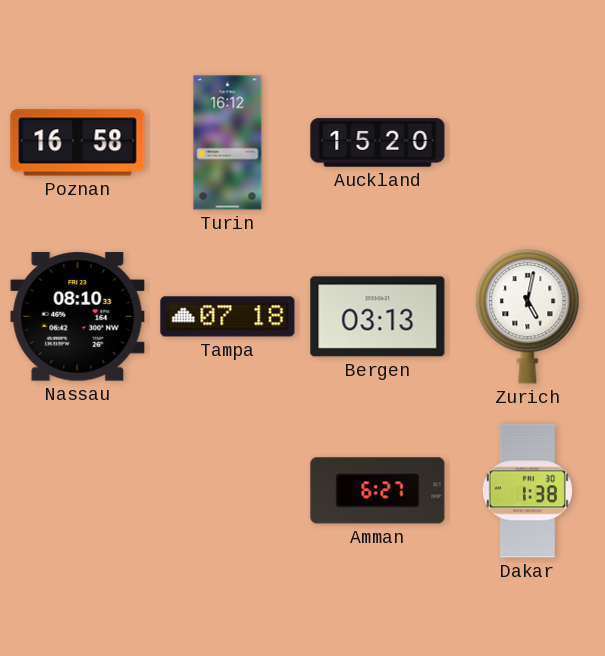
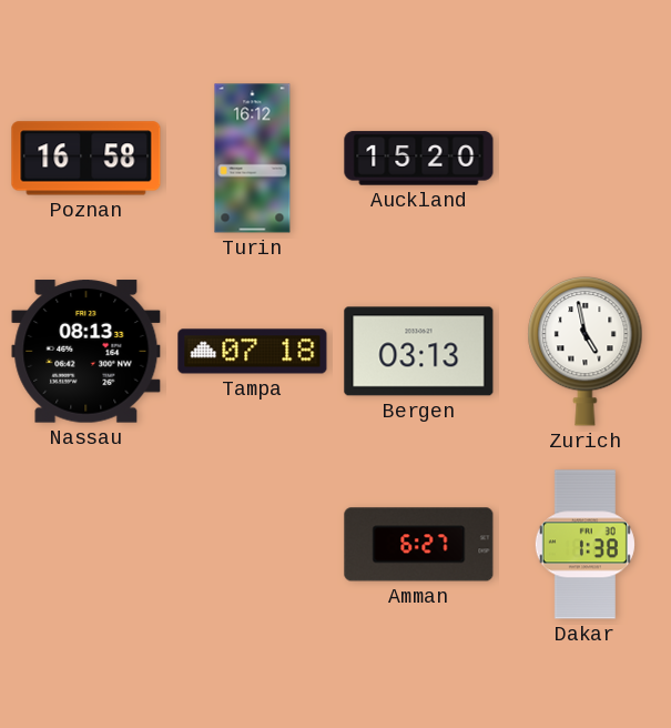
Nassau: 08:10 -> 08:13 (87, 352)
Zurich: 5:02 -> 4:58 (586, 351)
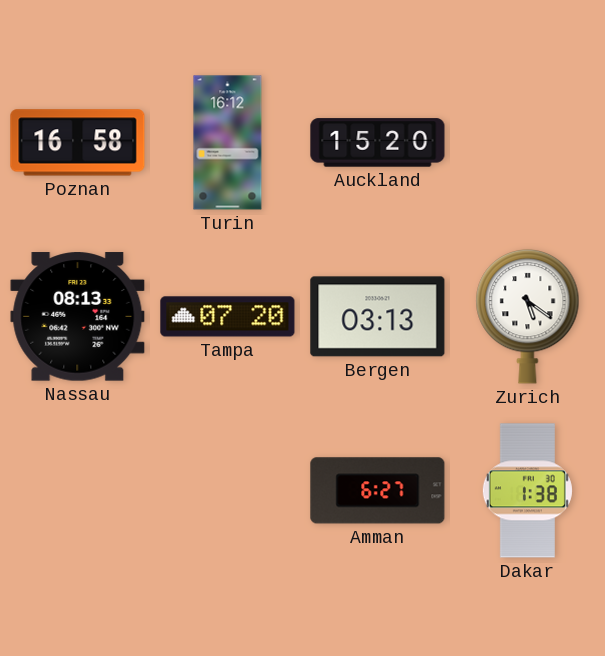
Tampa: 07:18 -> 07:20 (228, 317)
Zurich: 4:58 -> 5:21 (528, 316)
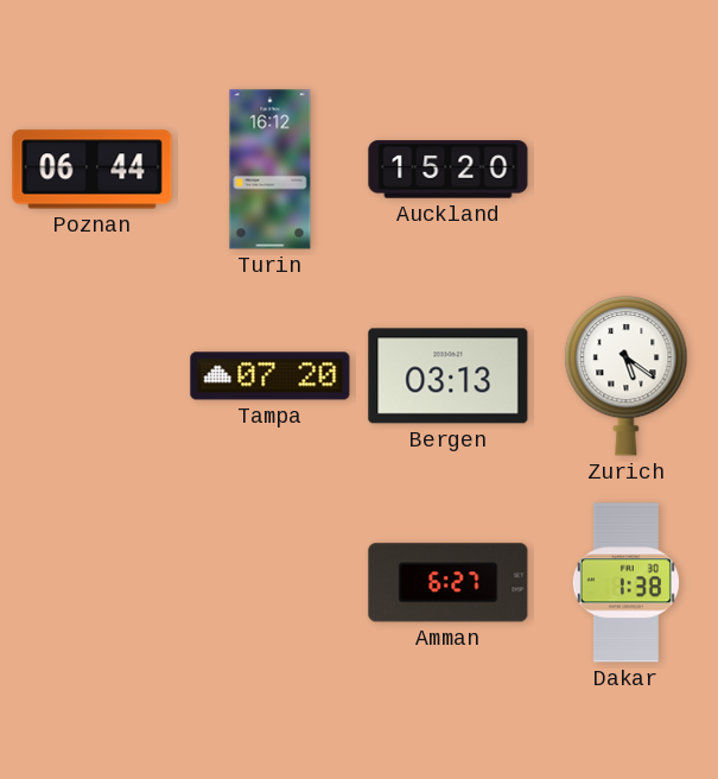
Poznan: 16:58 -> 06:44 (93, 170)
Nassau: 08:13 -> none (78, 317)
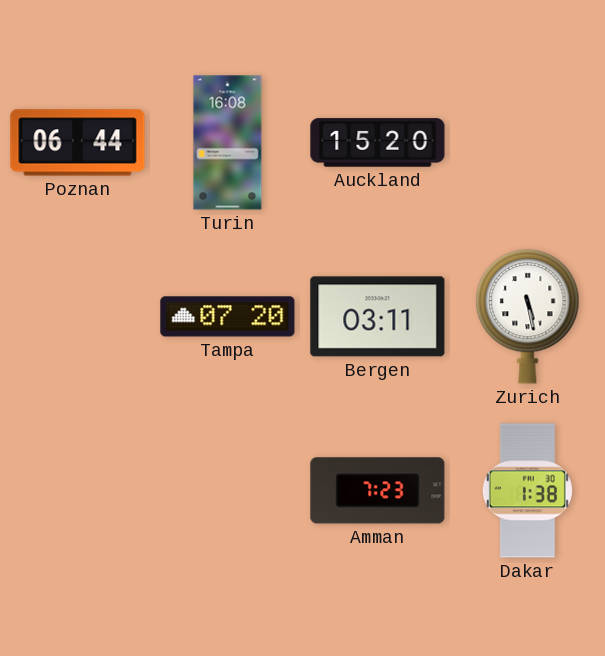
Turin: 16:12 -> 16:08 (228, 143)
Bergen: 03:13 -> 03:11 (378, 317)
Zurich: 5:21 -> 5:28 (528, 316)
Amman: 6:27 -> 7:23 (378, 491)
